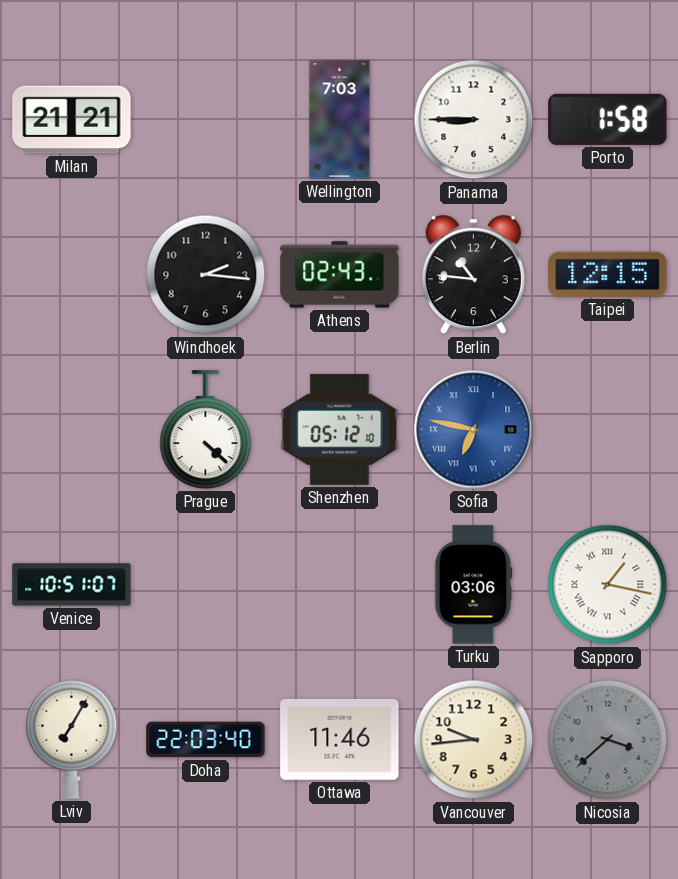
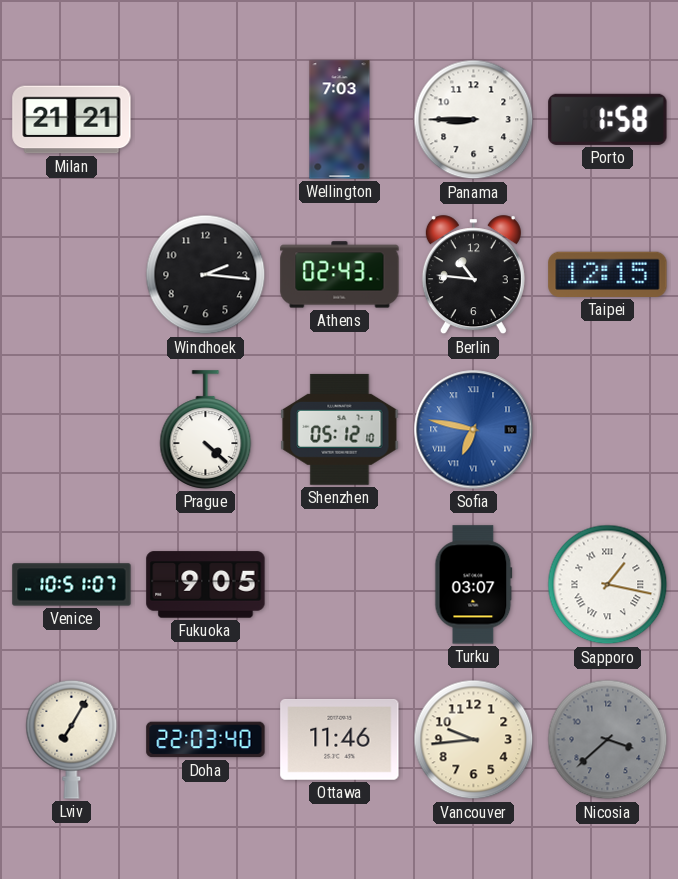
Fukuoka: none -> 9:05 (206, 585)
Turku: 03:06 -> 03:07 (474, 585)
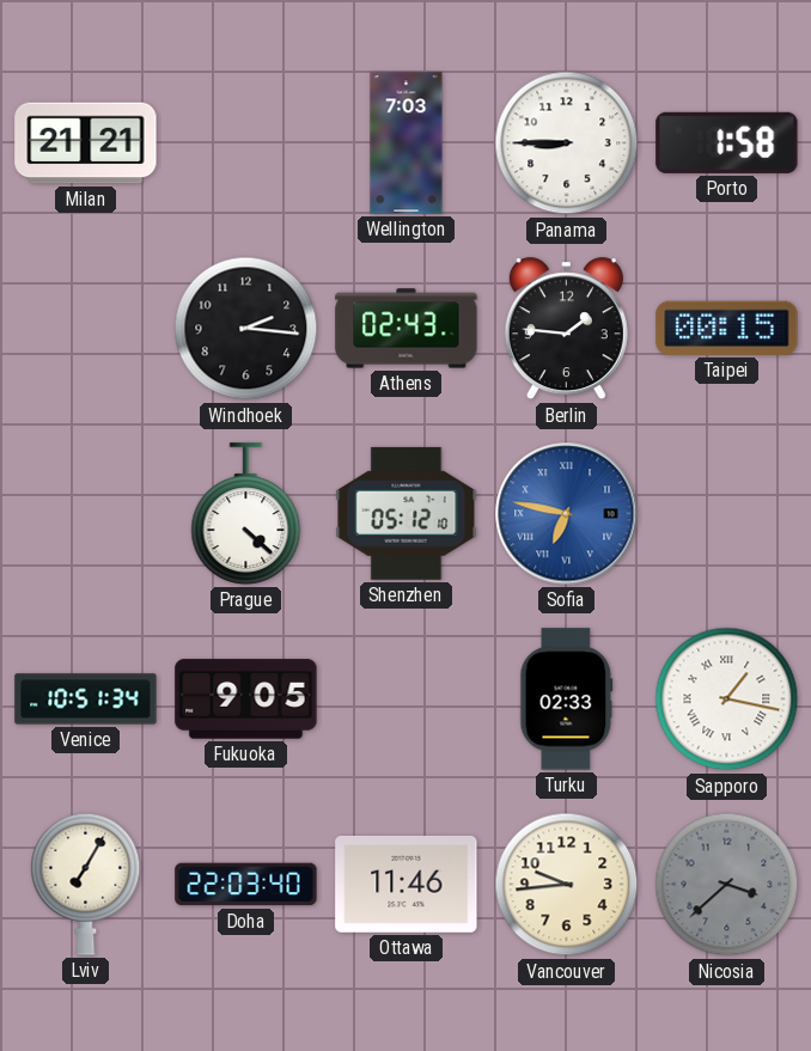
Berlin: 10:46 -> 1:46 (566, 329)
Taipei: 12:15 -> 00:15 (727, 328)
Venice: 10:51:07 -> 10:51:34 (86, 699)
Turku: 03:07 -> 02:33 (567, 699)
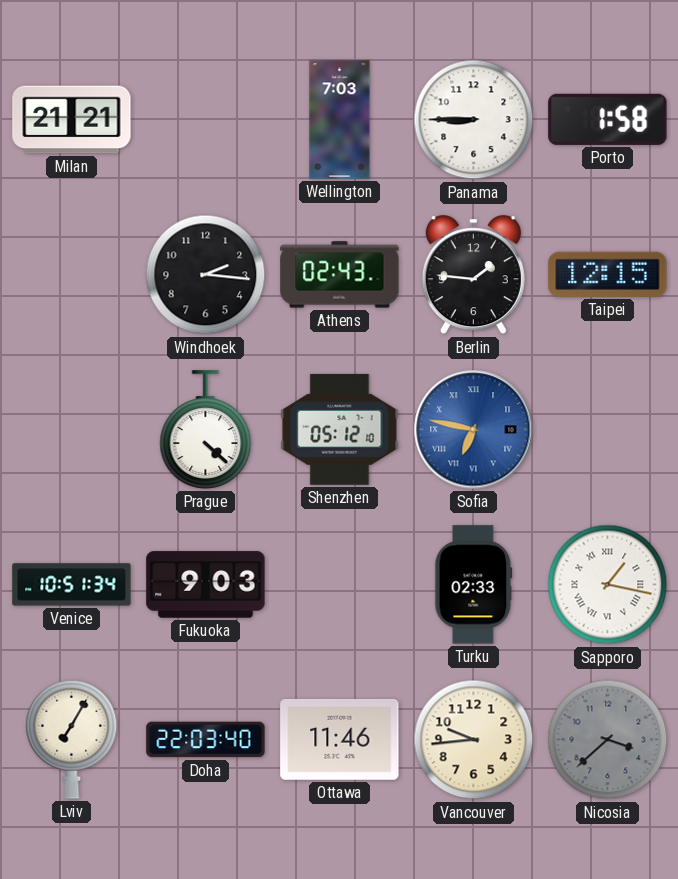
Taipei: 00:15 -> 12:15 (608, 274)
Fukuoka: 9:05 -> 9:03 (206, 585)
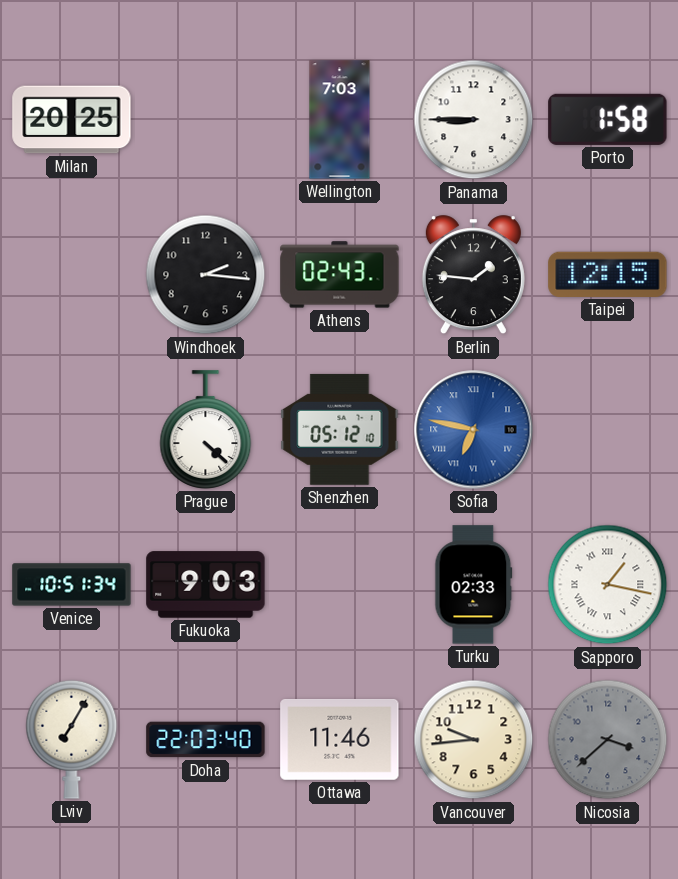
Milan: 21:21 -> 20:25 (72, 120)
